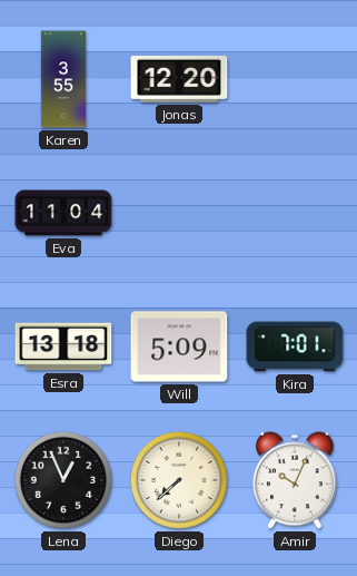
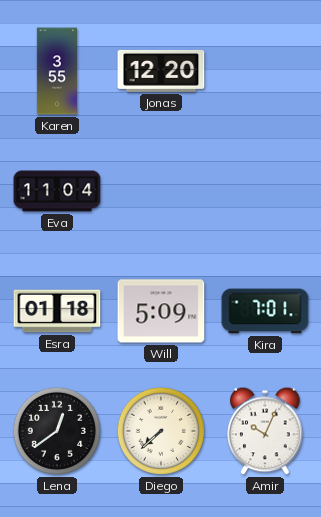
Esra: 13:18 -> 01:18 (57, 311)
Lena: 12:56 -> 12:39 (57, 431)
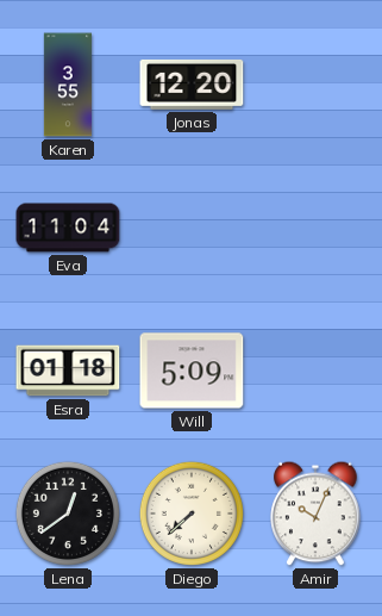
Kira: 7:01 -> none (265, 311)
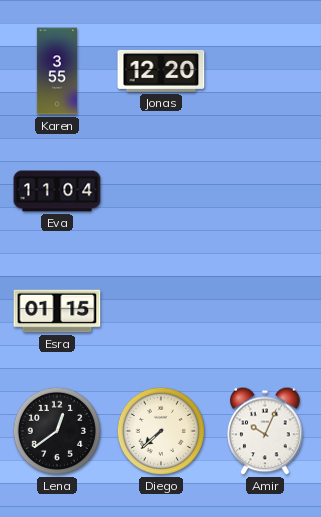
Esra: 01:18 -> 01:15 (57, 311)
Will: 5:09 -> none (192, 371)
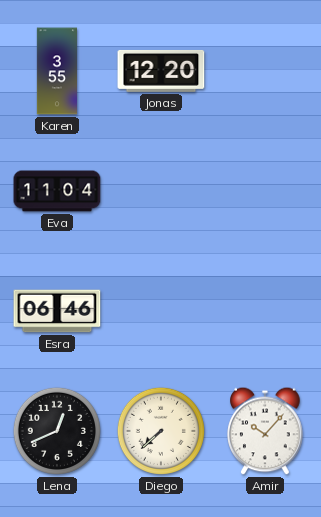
Esra: 01:15 -> 06:46 (57, 311)
Lena: 12:39 -> 12:41 (57, 431)
Amir: 10:04 -> 10:07 (265, 431)
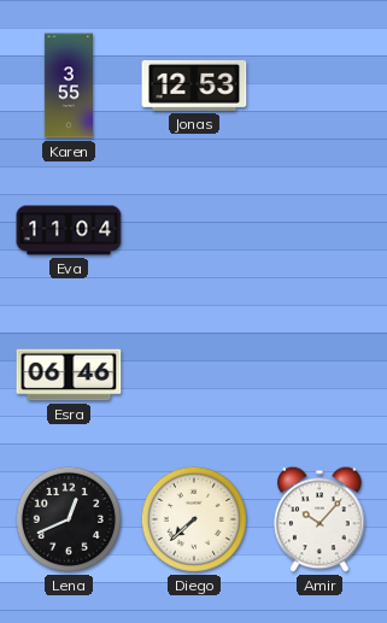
Jonas: 12:20 -> 12:53 (194, 86)
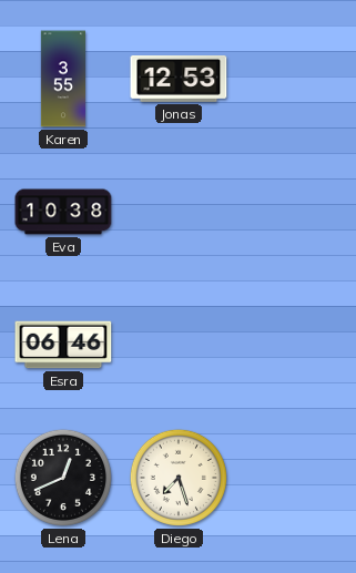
Eva: 11:04 -> 10:38 (63, 212)
Diego: 7:38 -> 7:27 (179, 478)
Amir: 10:07 -> none (319, 519)
